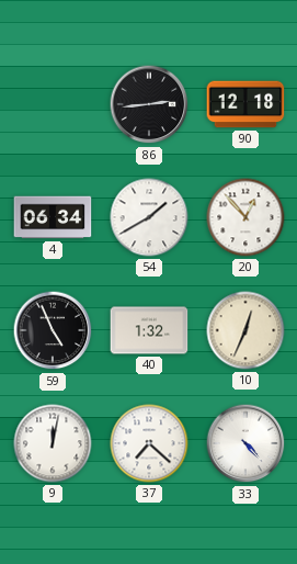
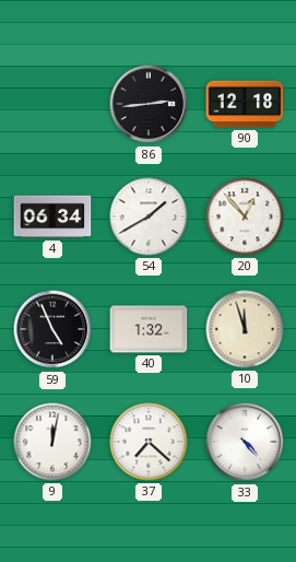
10: 12:34 -> 11:57 (245, 329)
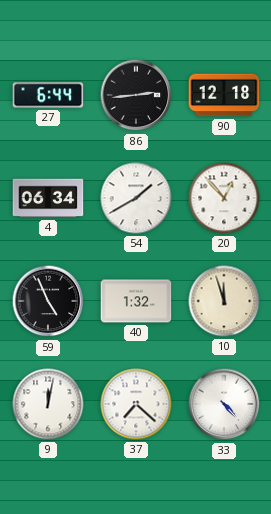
27: none -> 6:44 (48, 95)
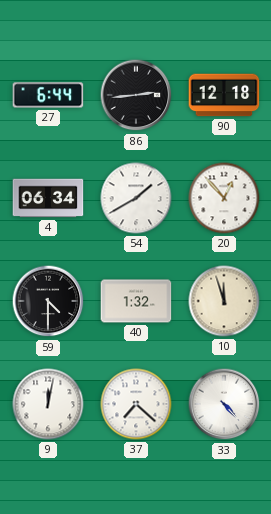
59: 4:56 -> 4:30 (48, 301)
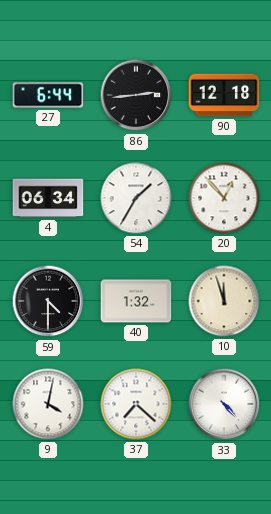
54: 1:40 -> 1:35 (136, 198)
9: 12:02 -> 4:02 (48, 404)
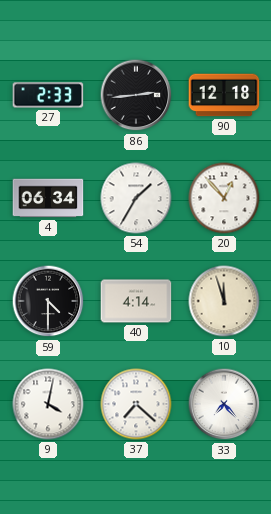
27: 6:44 -> 2:33 (48, 95)
40: 1:32 -> 4:14 (136, 301)
33: 4:23 -> 7:23 (224, 404)
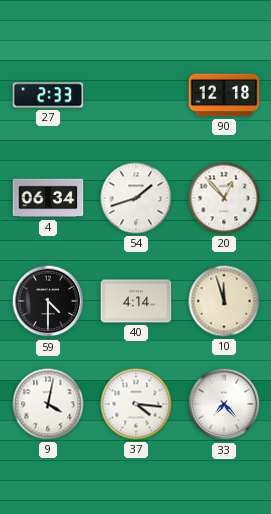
86: 2:44 -> none (136, 95)
54: 1:35 -> 1:42 (136, 198)
37: 7:22 -> 4:16 (136, 404)
